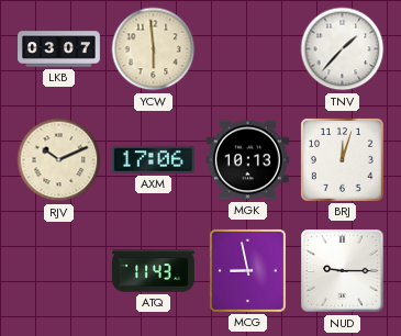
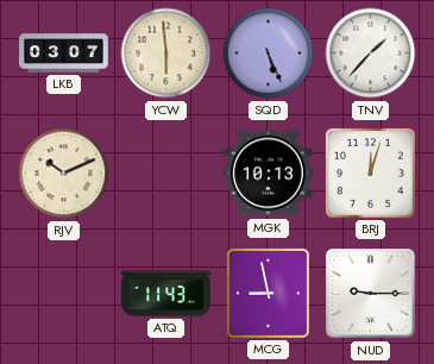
SQD: none -> 5:26 (269, 54)
AXM: 17:06 -> none (153, 159)
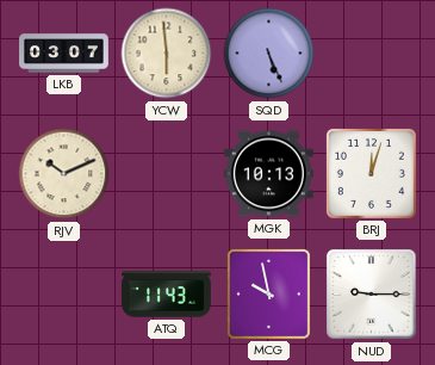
TNV: 1:37 -> none (371, 54)
MCG: 8:58 -> 9:58 (268, 293)
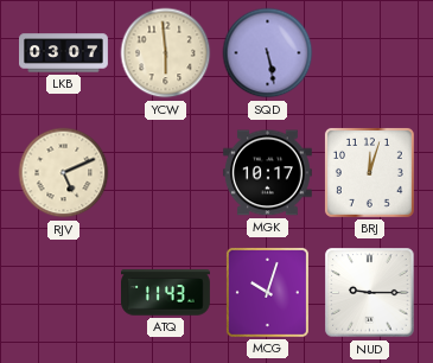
SQD: 5:26 -> 5:28 (268, 53)
RJV: 10:11 -> 5:11 (64, 173)
MGK: 10:13 -> 10:17 (267, 173)
MCG: 9:58 -> 10:03 (267, 292)
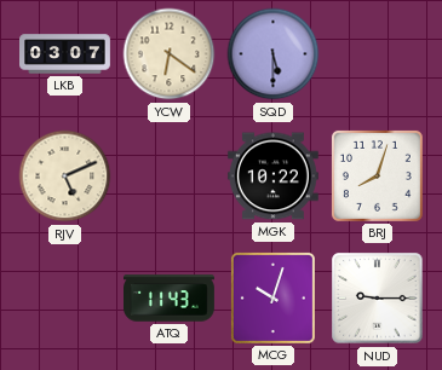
YCW: 5:59 -> 6:21 (170, 54)
SQD: 5:28 -> 5:30 (274, 54)
MGK: 10:17 -> 10:22 (272, 177)
BRJ: 12:03 -> 8:03 (377, 175)
